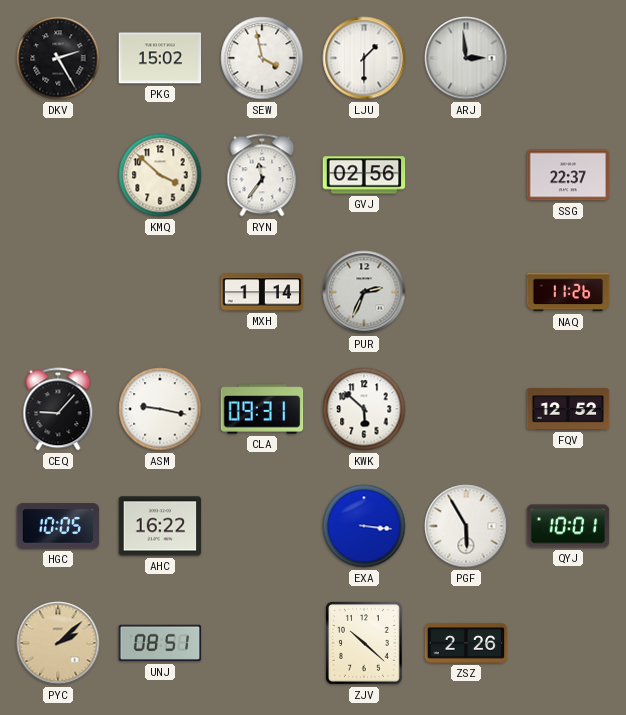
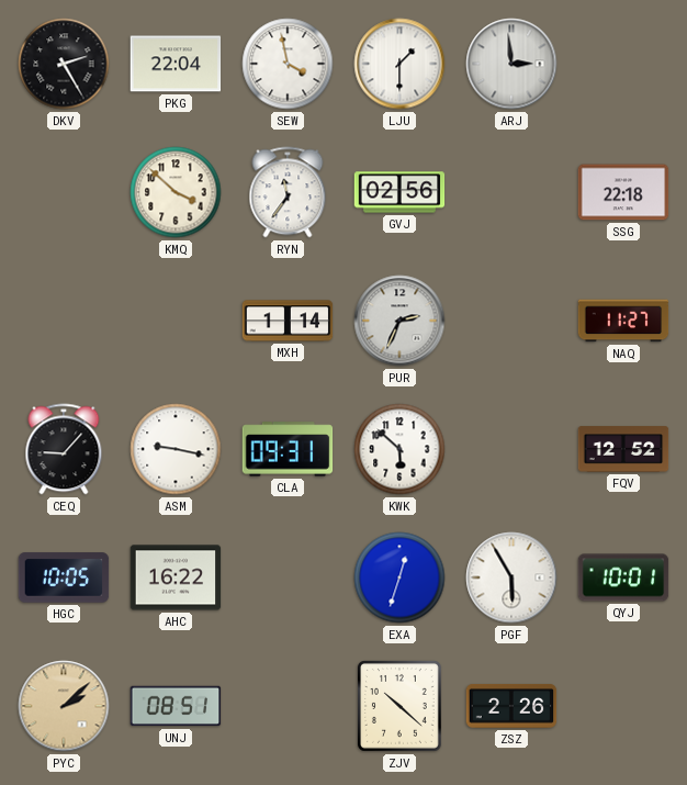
PKG: 15:02 -> 22:04 (176, 64)
SSG: 22:37 -> 22:18 (623, 192)
NAQ: 11:26 -> 11:27 (623, 321)
EXA: 3:16 -> 12:33 (399, 577)
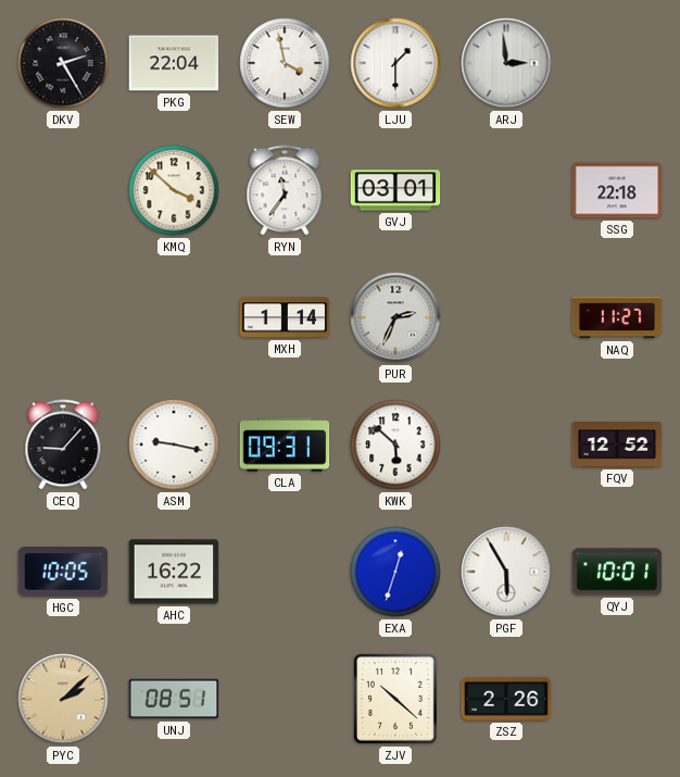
GVJ: 02:56 -> 03:01 (395, 190)
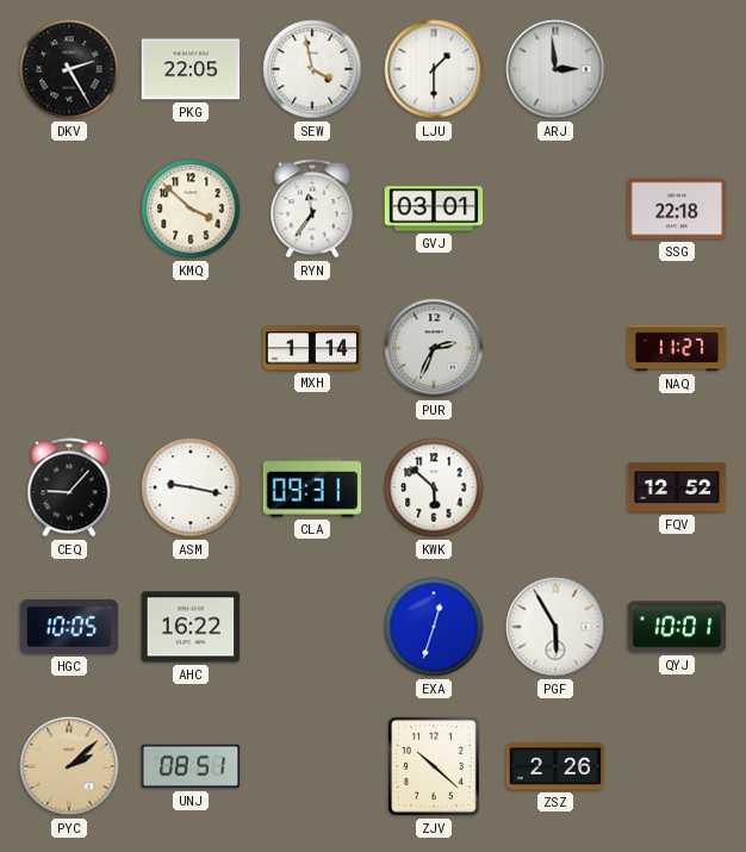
PKG: 22:04 -> 22:05 (191, 69)
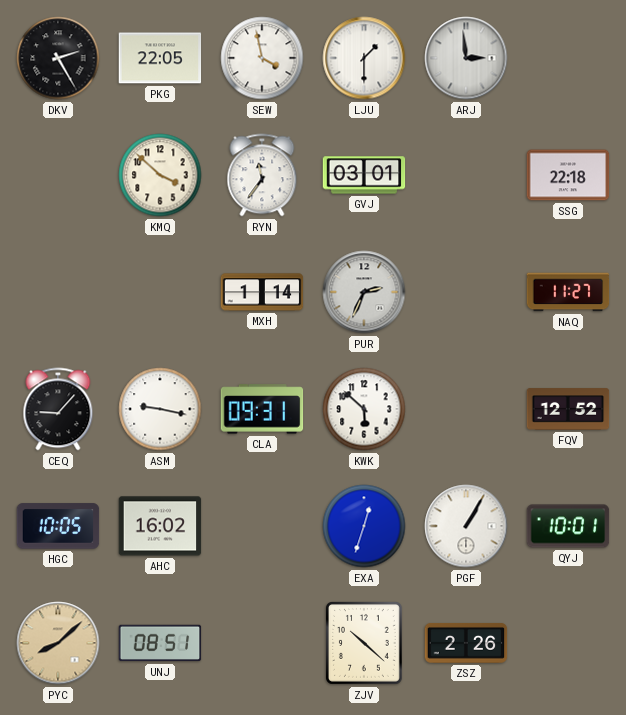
AHC: 16:22 -> 16:02 (160, 526)
PGF: 5:55 -> 1:05 (466, 526)
PYC: 2:08 -> 8:08 (58, 643)
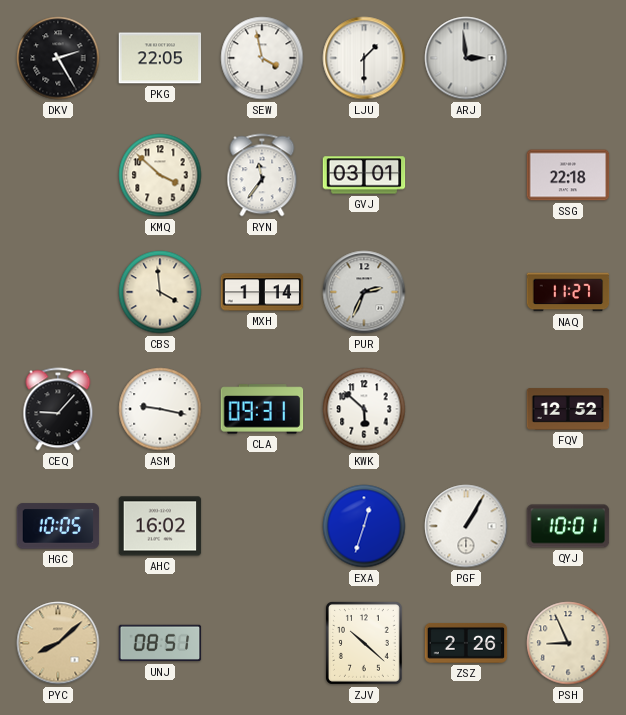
CBS: none -> 3:59 (160, 292)
PSH: none -> 8:56 (568, 643)
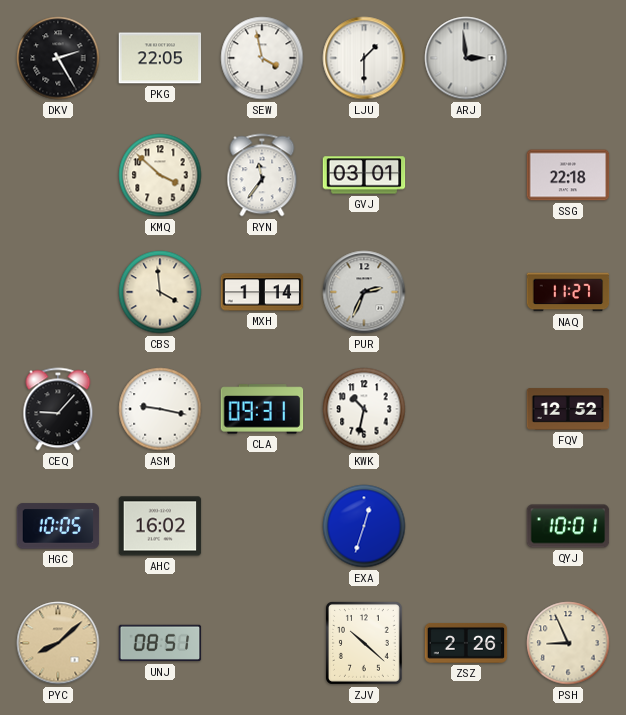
KWK: 5:52 -> 10:32 (364, 409)
PGF: 1:05 -> none (466, 526)
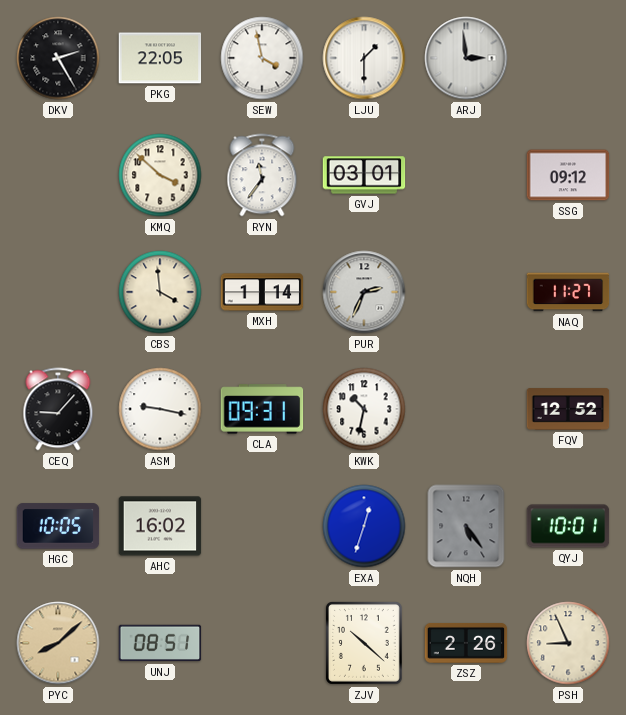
SSG: 22:18 -> 09:12 (568, 175)
NQH: none -> 5:24 (466, 526)
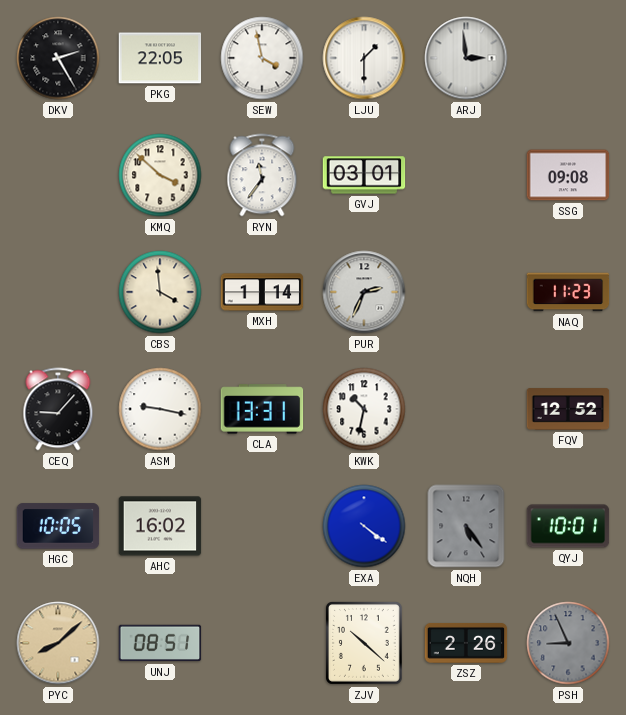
SSG: 09:12 -> 09:08 (568, 175)
NAQ: 11:27 -> 11:23 (568, 292)
CLA: 09:31 -> 13:31 (262, 409)
EXA: 12:33 -> 4:21 (364, 526)
PSH dial: cream -> grey (568, 643)
